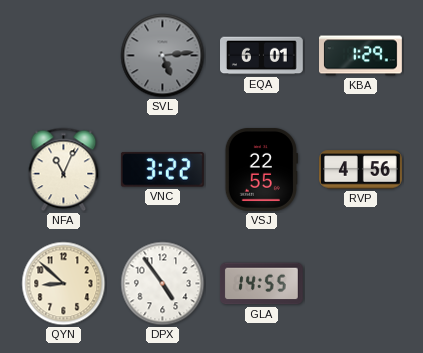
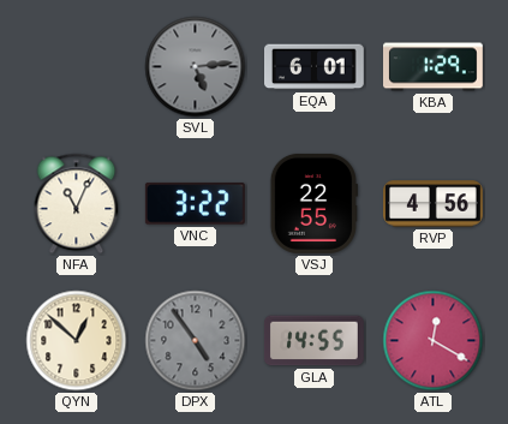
QYN: 8:52 -> 12:52 (77, 341)
DPX dial: white -> grey (196, 341)
ATL: none -> 12:20 (434, 341)
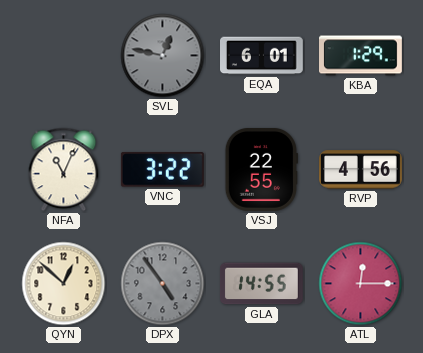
SVL: 5:14 -> 12:47 (163, 56)
ATL: 12:20 -> 12:15 (361, 284)
